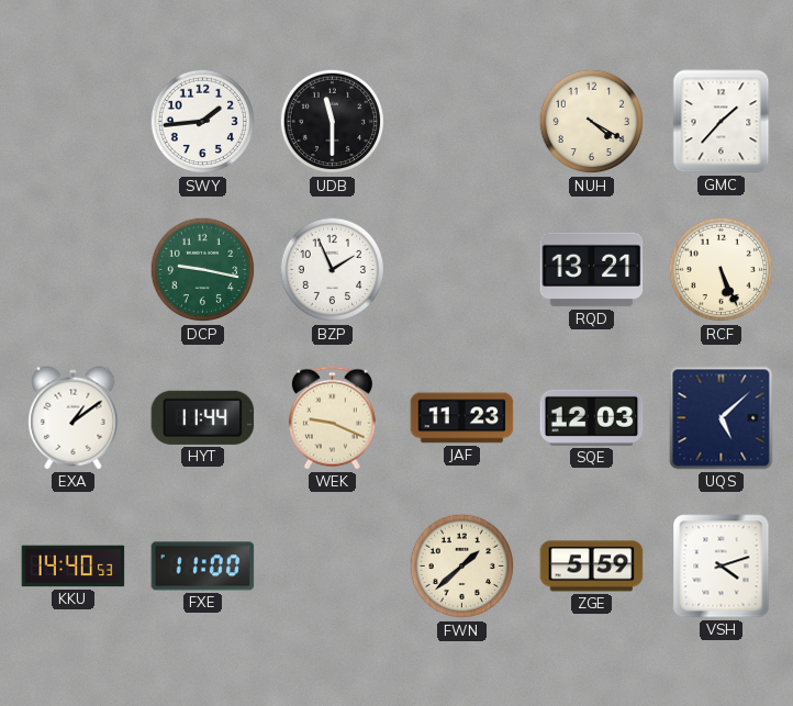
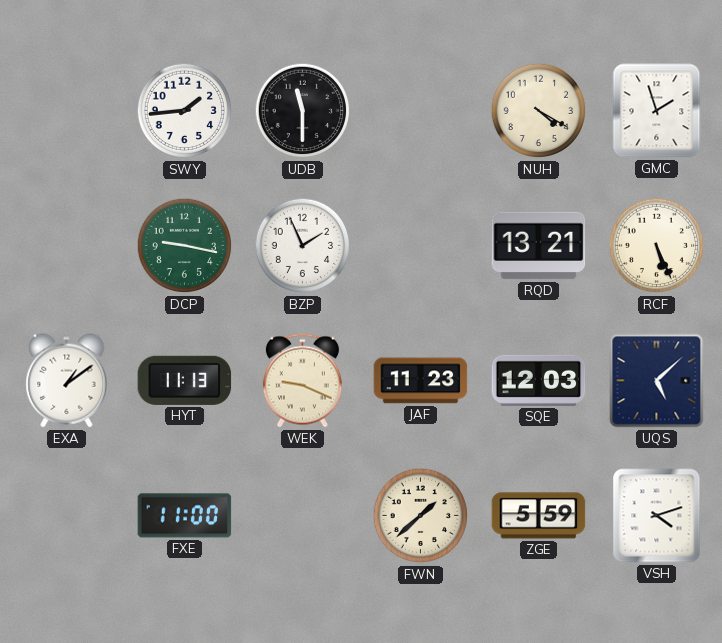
GMC: 1:37 -> 1:57 (657, 111)
HYT: 11:44 -> 11:13 (185, 380)
KKU: 14:40 -> none (74, 567)
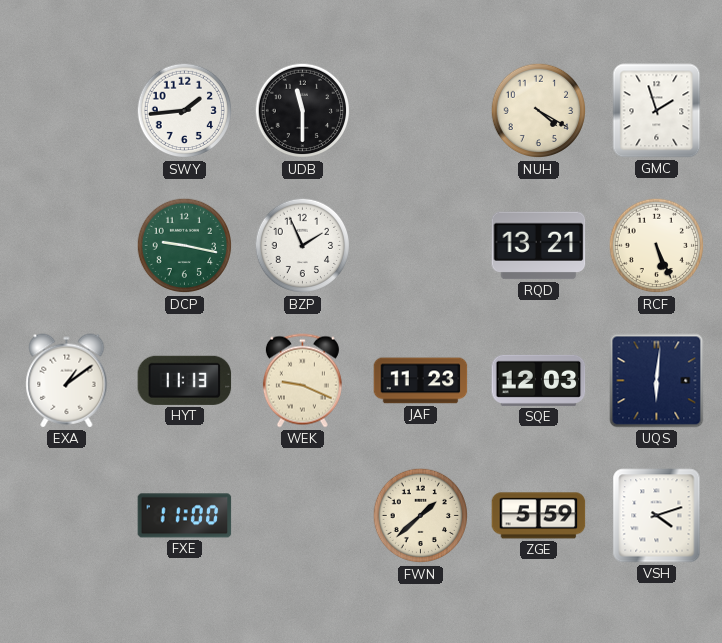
UQS: 5:08 -> 6:01 (657, 381)
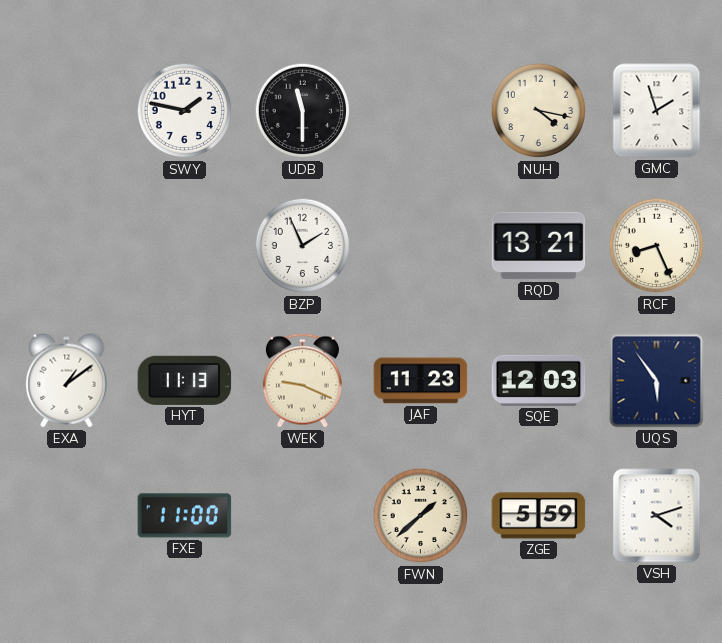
SWY: 1:44 -> 1:47 (185, 111)
NUH: 4:20 -> 4:17 (539, 111)
DCP: 9:17 -> none (185, 246)
RCF: 5:26 -> 8:26 (657, 246)
UQS: 6:01 -> 5:54 (657, 381)
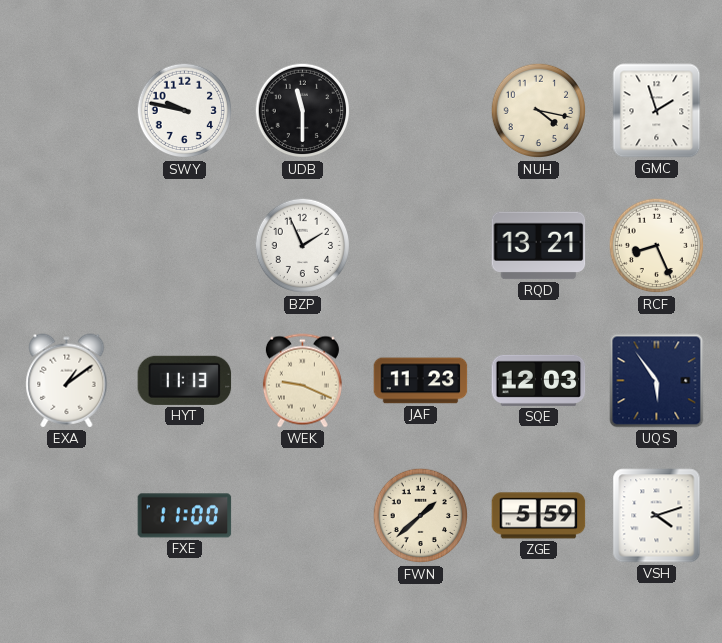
SWY: 1:47 -> 9:47 (185, 111)
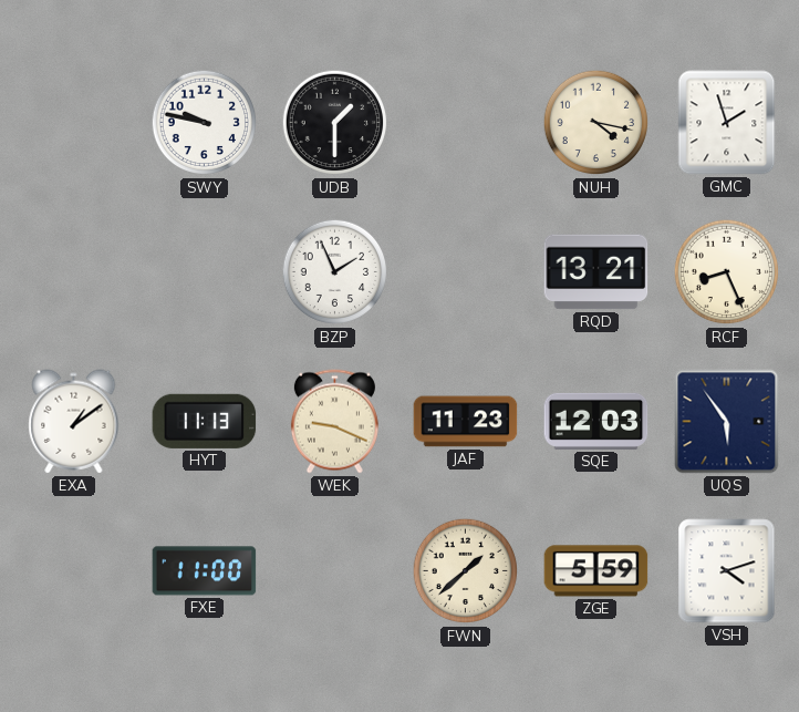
UDB: 11:30 -> 1:30 (335, 123)
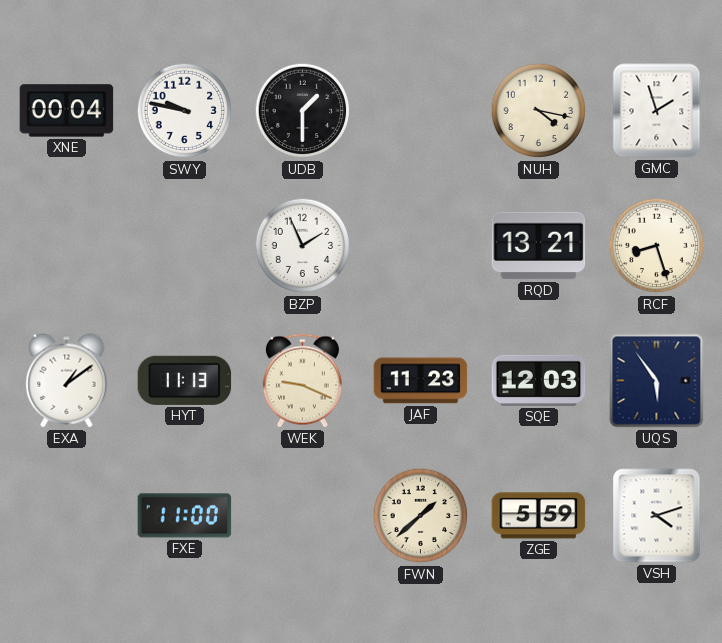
XNE: none -> 00:04 (67, 111)
RCF: 8:26 -> 8:27 (657, 246)
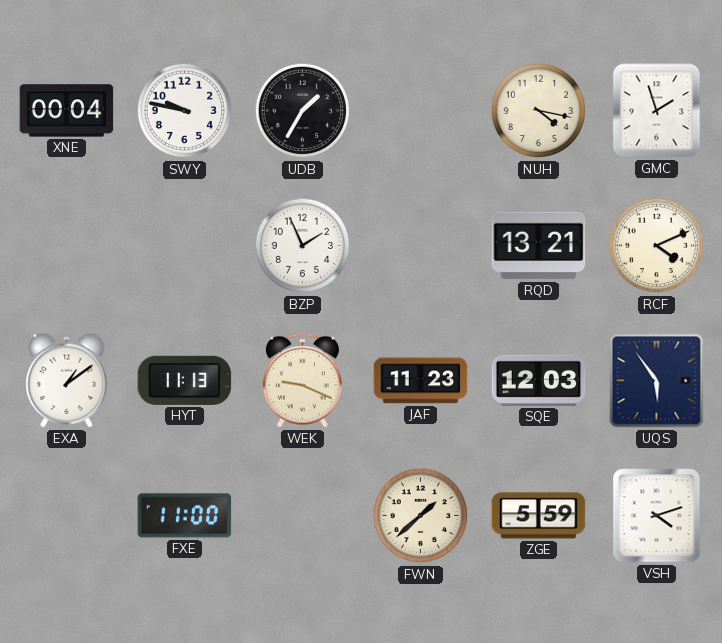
UDB: 1:30 -> 1:35 (303, 111)
RCF: 8:27 -> 4:11 (657, 246)
